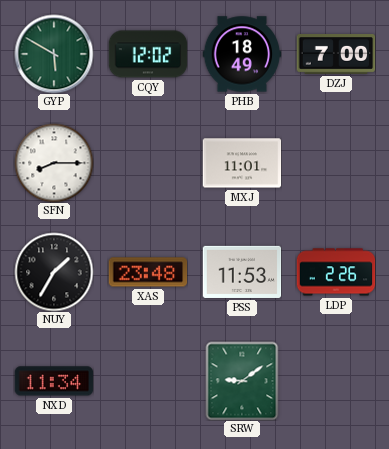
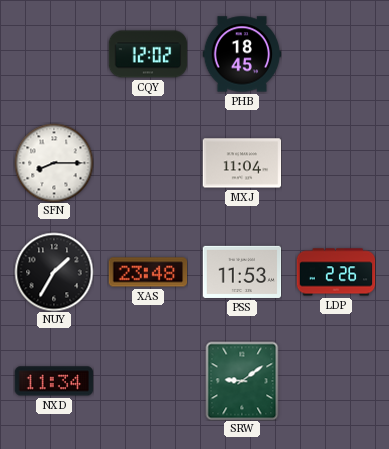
GYP: 5:50 -> none (54, 54)
PHB: 18:49 -> 18:45 (242, 54)
DZJ: 7:00 -> none (336, 55)
MXJ: 11:01 -> 11:04 (242, 163)
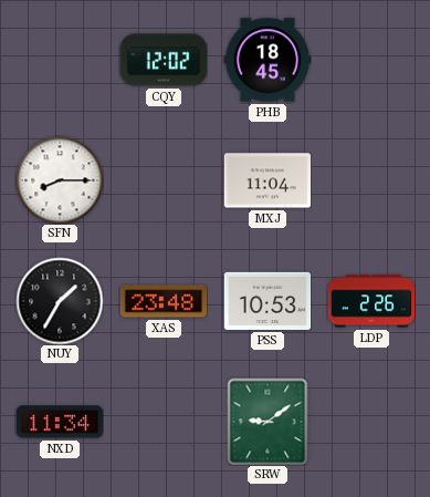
PSS: 11:53 -> 10:53 (268, 301)
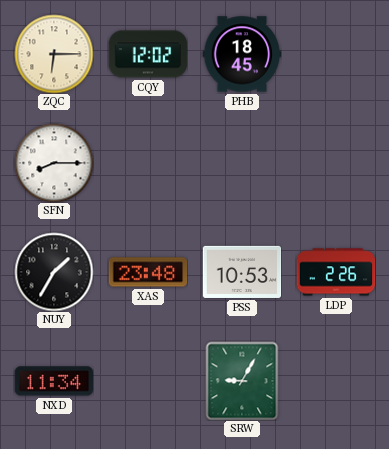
ZQC: none -> 6:15 (54, 54)
MXJ: 11:04 -> none (268, 180)
SRW: 9:09 -> 9:05 (242, 381)
